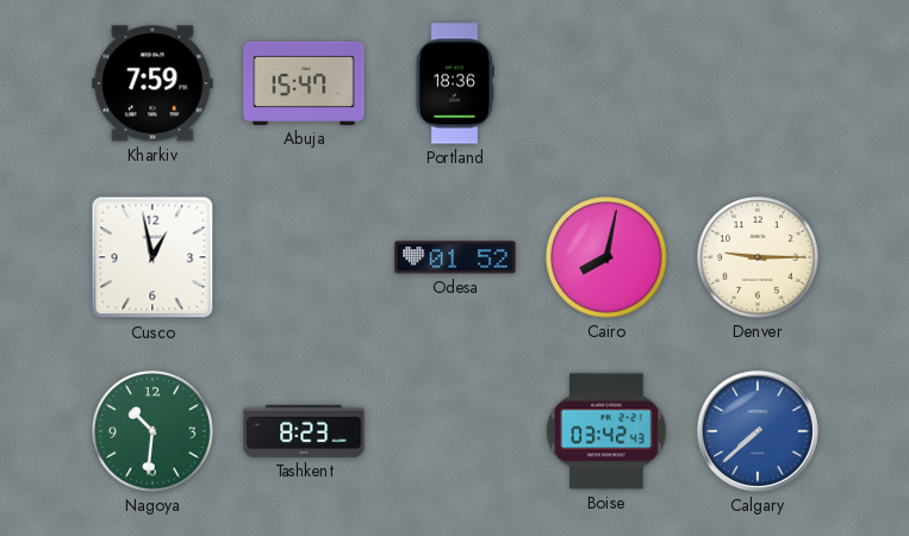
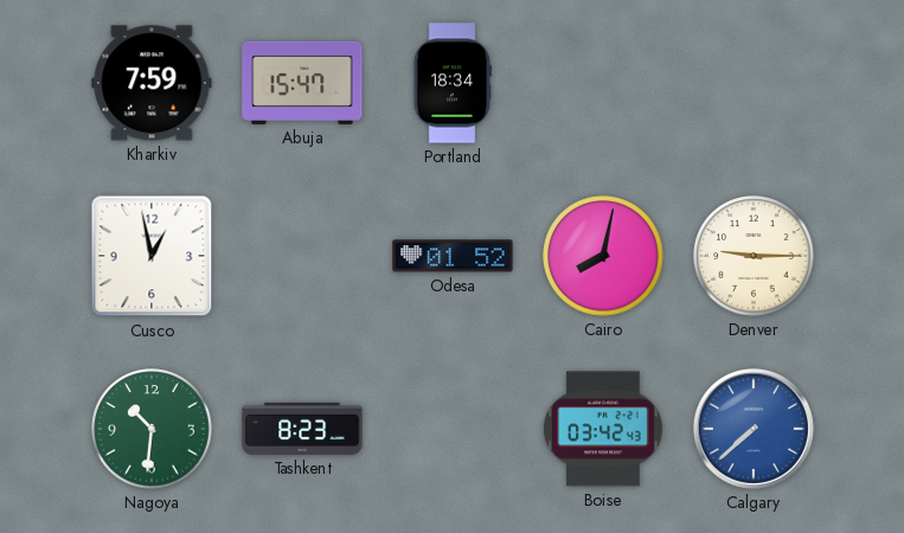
Portland: 18:36 -> 18:34 (451, 83)
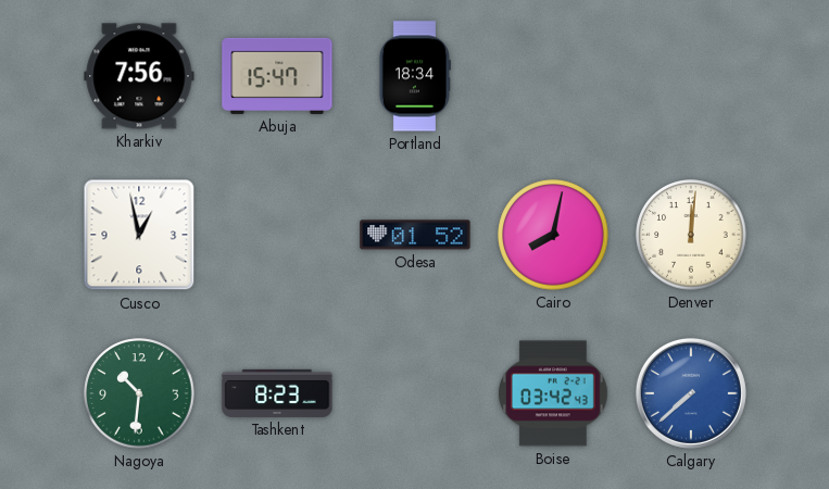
Kharkiv: 7:59 -> 7:56 (139, 76)
Denver: 9:15 -> 12:01 (691, 235)
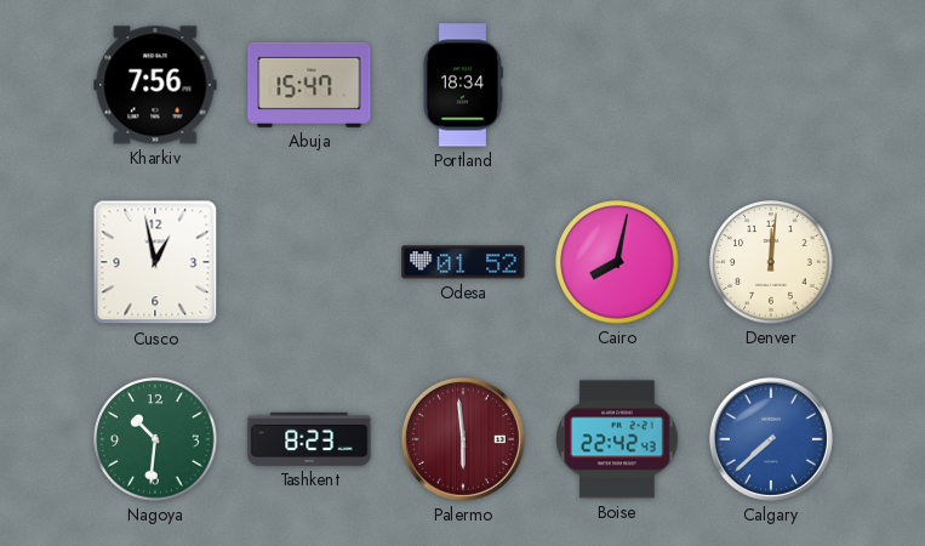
Palermo: none -> 5:59 (463, 439)
Boise: 03:42 -> 22:42 (618, 439)
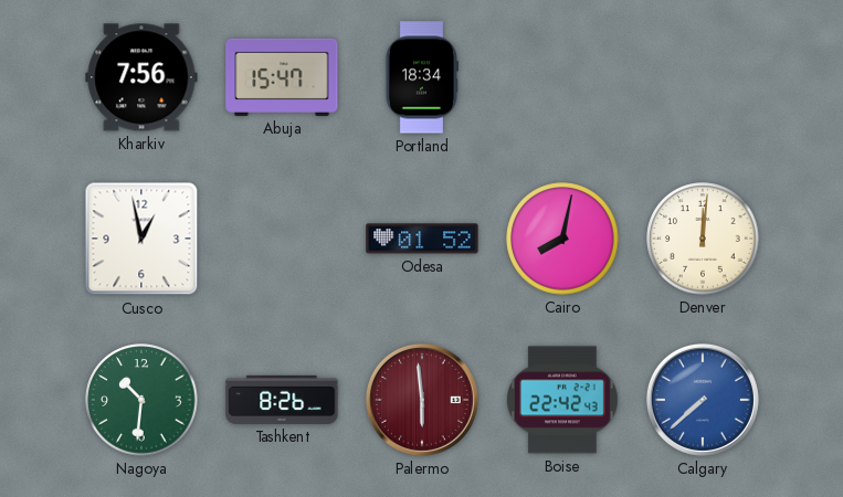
Tashkent: 8:23 -> 8:26 (282, 400)
